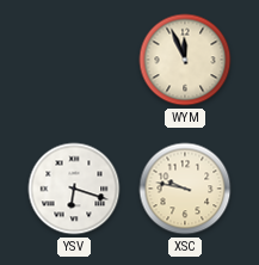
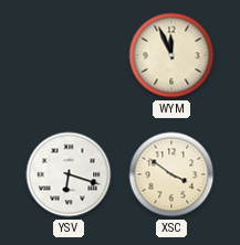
XSC: 9:47 -> 3:51 (171, 174)
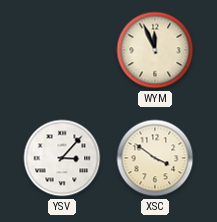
YSV: 6:18 -> 3:07 (62, 158)
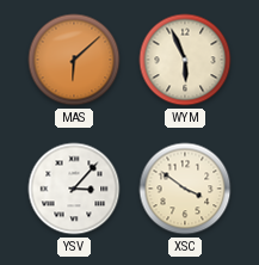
MAS: none -> 6:08 (74, 60)
WYM: 11:56 -> 5:56 (185, 60)
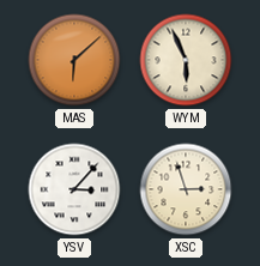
XSC: 3:51 -> 2:57 (186, 189)
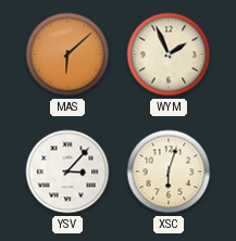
WYM: 5:56 -> 1:56 (169, 54)
XSC: 2:57 -> 6:03 (169, 172)
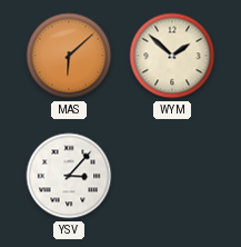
WYM: 1:56 -> 1:52 (172, 56)
XSC: 6:03 -> none (169, 172)
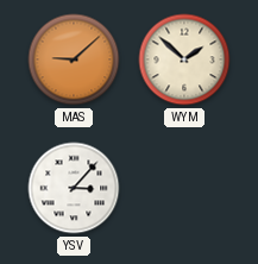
MAS: 6:08 -> 9:08 (74, 59)
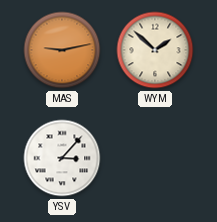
MAS: 9:08 -> 9:13 (62, 50)
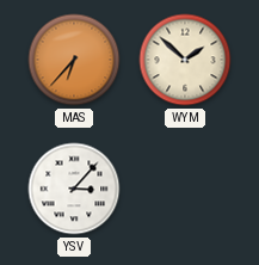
MAS: 9:13 -> 6:37 (74, 60)
